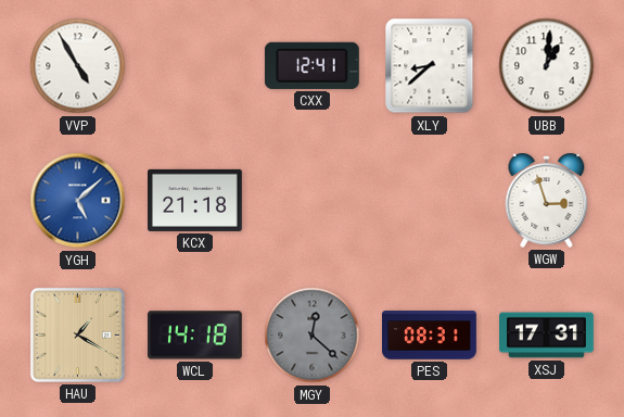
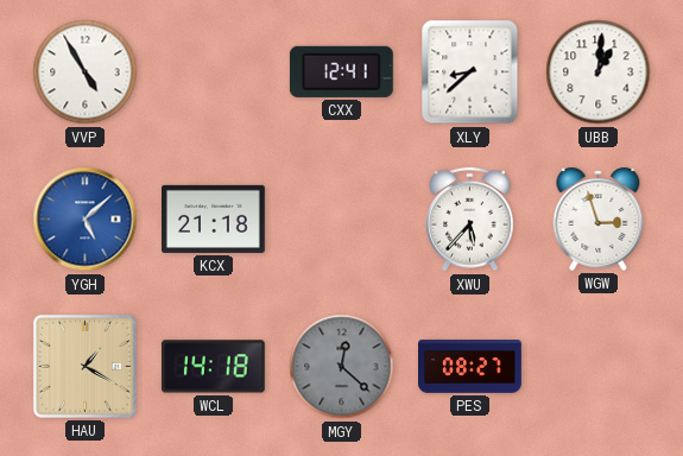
XWU: none -> 5:37 (470, 220)
PES: 08:31 -> 08:27 (470, 367)
XSJ: 17:31 -> none (547, 336)
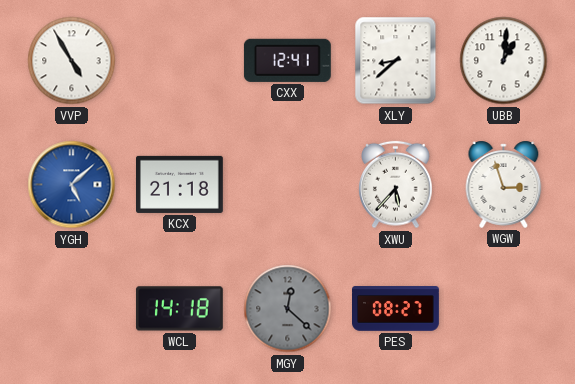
HAU: 1:20 -> none (84, 366)
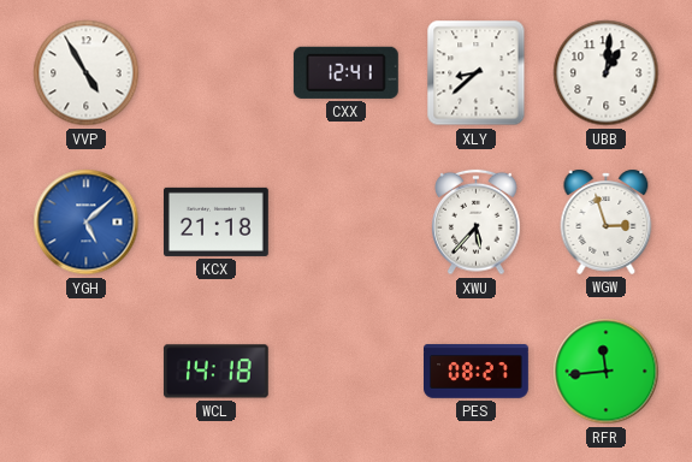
MGY: 12:22 -> none (288, 309)
RFR: none -> 11:44 (607, 372)
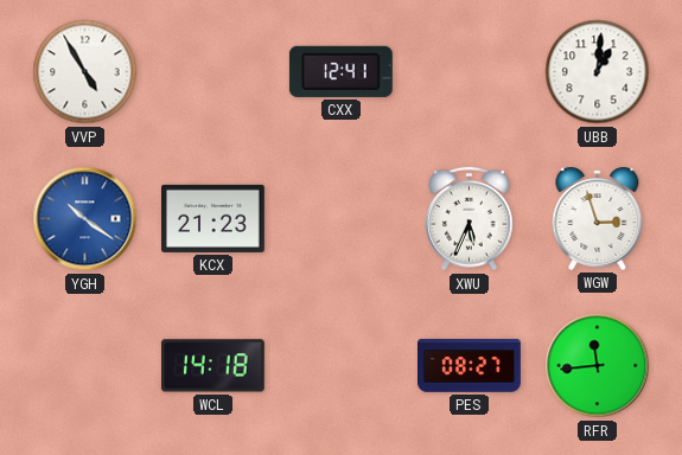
XLY: 8:38 -> none (477, 73)
YGH: 5:08 -> 10:21 (85, 219)
KCX: 21:18 -> 21:23 (213, 218)
XWU: 5:37 -> 5:34 (470, 219)
